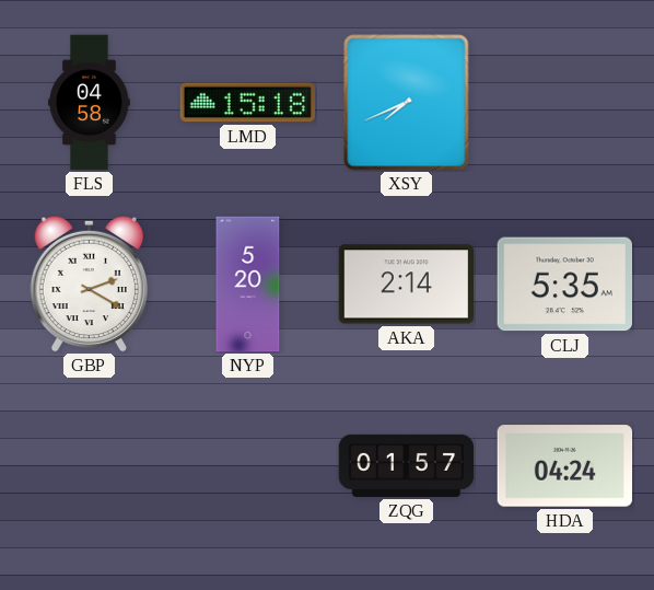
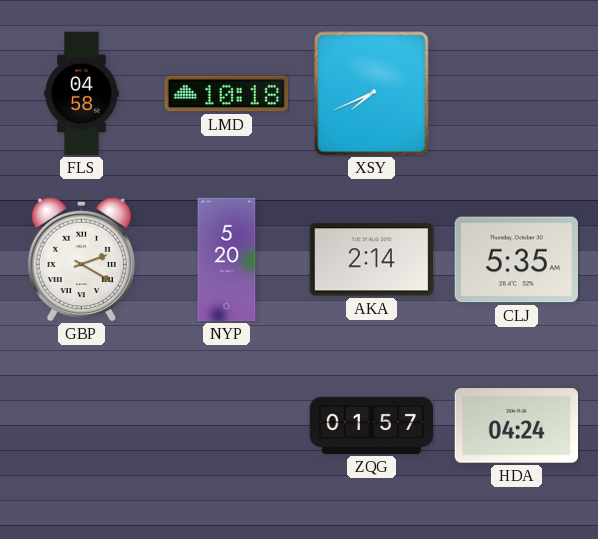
LMD: 15:18 -> 10:18 (226, 94)
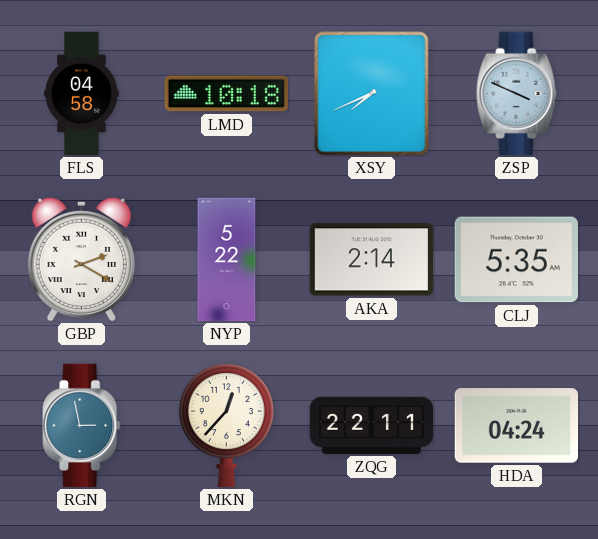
ZSP: none -> 3:49 (517, 94)
NYP: 5:20 -> 5:22 (227, 260)
RGN: none -> 2:58 (82, 426)
MKN: none -> 12:37 (226, 426)
ZQG: 01:57 -> 22:11 (372, 425)
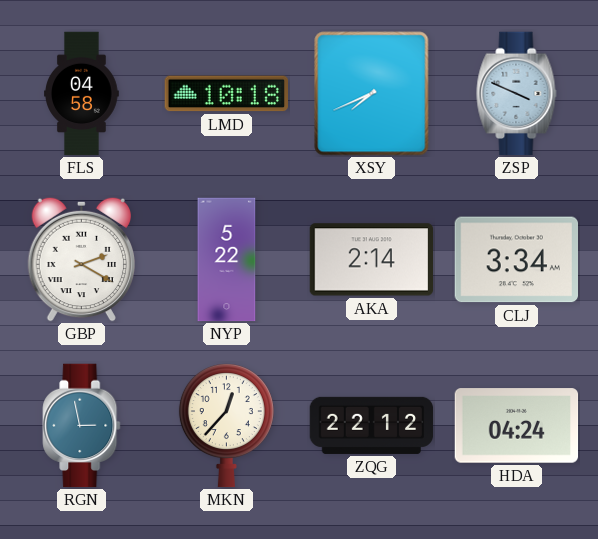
CLJ: 5:35 -> 3:34 (516, 260)
ZQG: 22:11 -> 22:12 (372, 425)
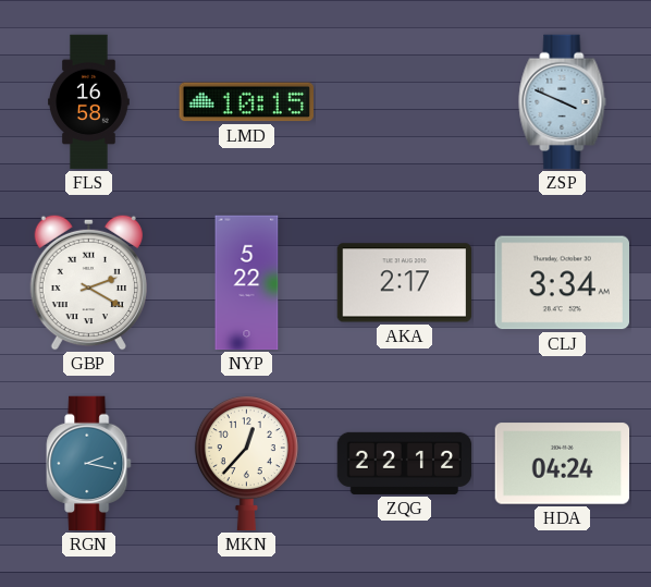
FLS: 04:58 -> 16:58 (89, 102)
LMD: 10:18 -> 10:15 (246, 102)
XSY: 7:41 -> none (372, 94)
AKA: 2:14 -> 2:17 (405, 283)
RGN: 2:58 -> 2:17 (89, 464)
